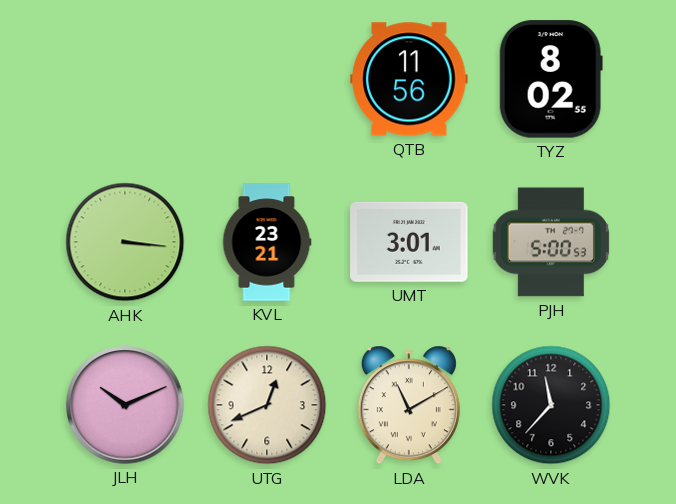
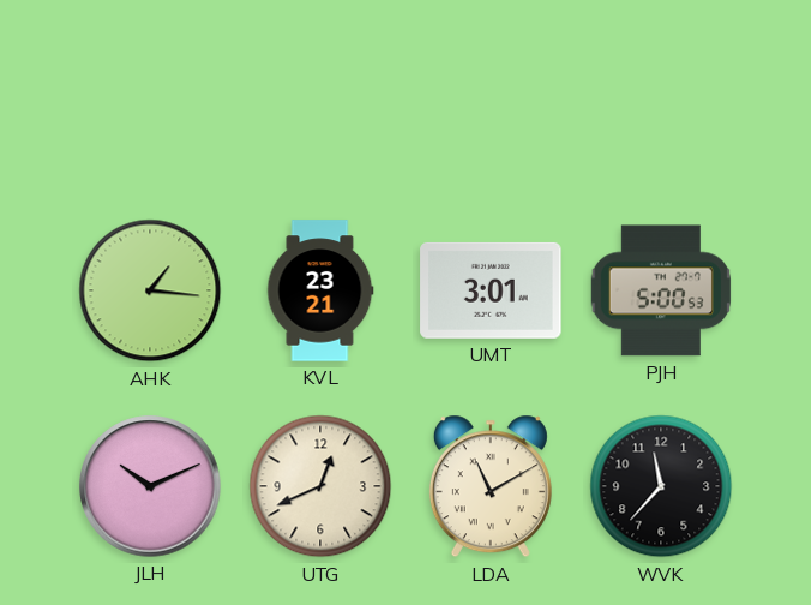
QTB: 11:56 -> none (409, 79)
TYZ: 8:02 -> none (551, 79)
AHK: 3:16 -> 1:16 (150, 290)
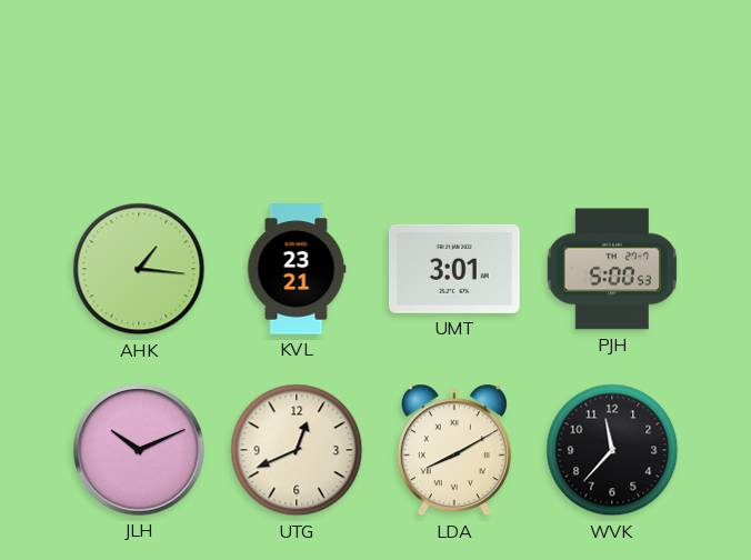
LDA: 11:10 -> 8:10 (454, 450)
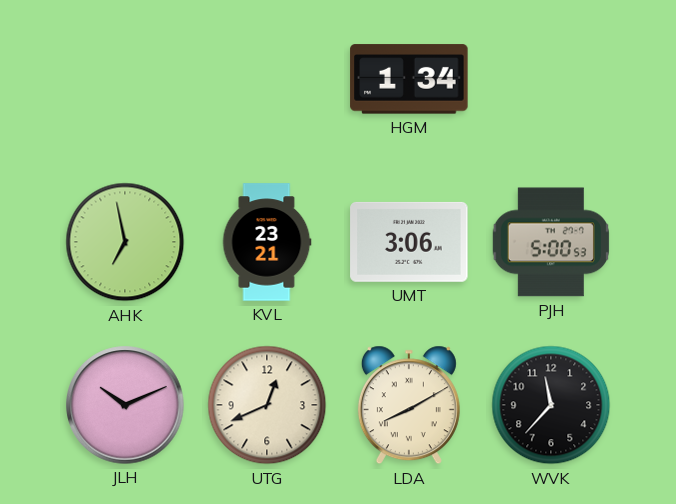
HGM: none -> 1:34 (409, 79)
AHK: 1:16 -> 6:58 (125, 242)
UMT: 3:01 -> 3:06 (409, 242)
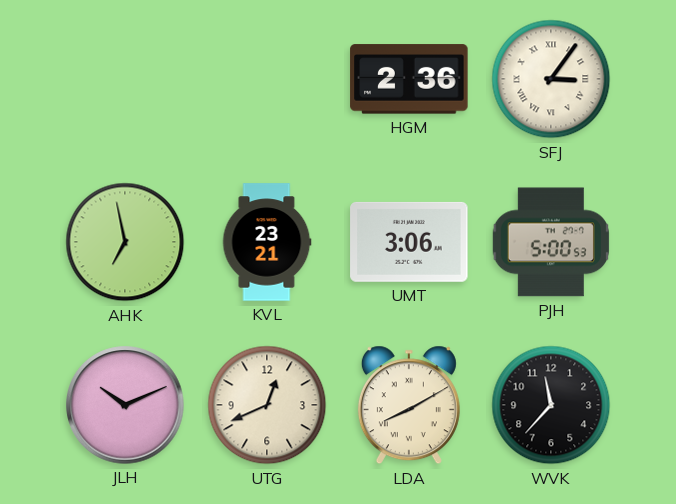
HGM: 1:34 -> 2:36 (409, 79)
SFJ: none -> 3:06 (551, 79)
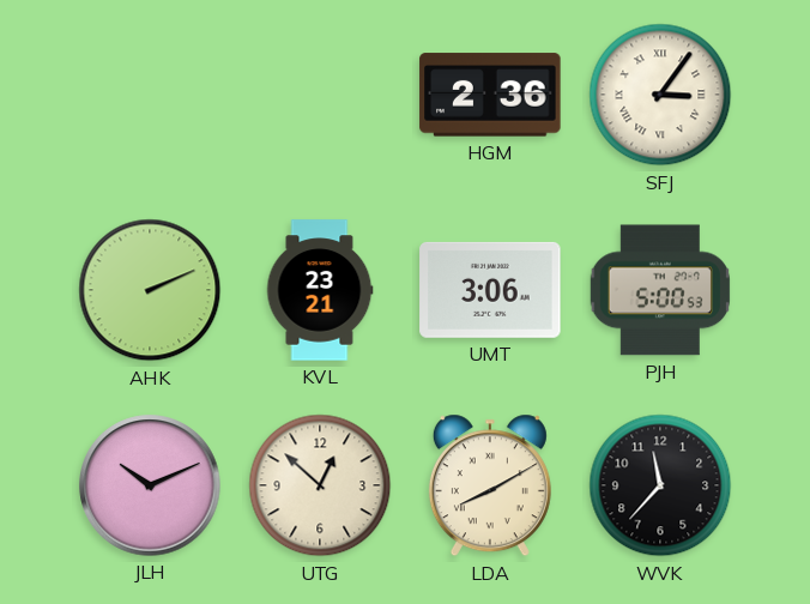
AHK: 6:58 -> 2:11 (150, 290)
UTG: 12:41 -> 12:52 (320, 485)
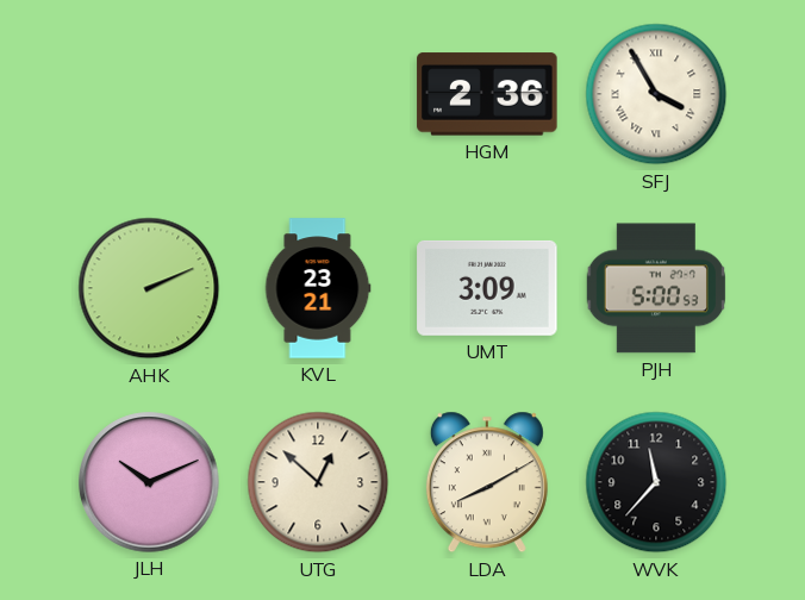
SFJ: 3:06 -> 3:55 (656, 94)
UMT: 3:06 -> 3:09 (487, 288)
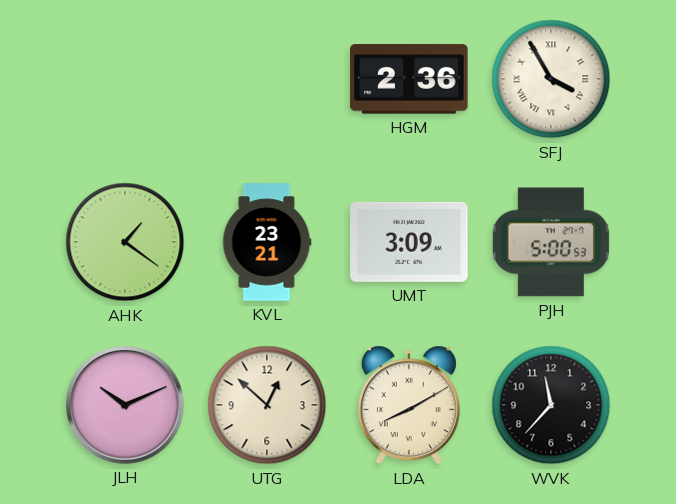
AHK: 2:11 -> 1:21 (125, 242)
